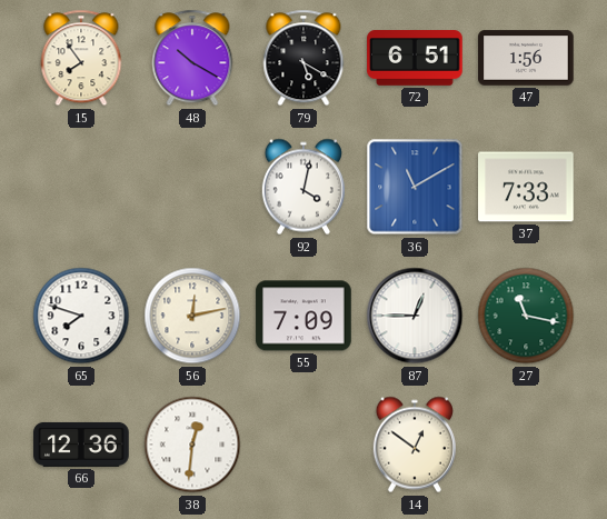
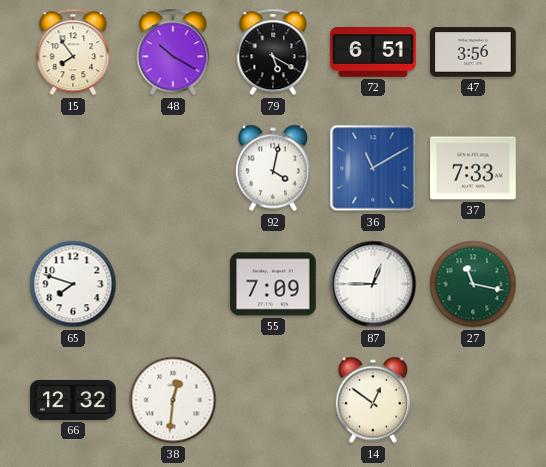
47: 1:56 -> 3:56 (473, 52)
56: 12:13 -> none (192, 316)
66: 12:36 -> 12:32 (73, 400)
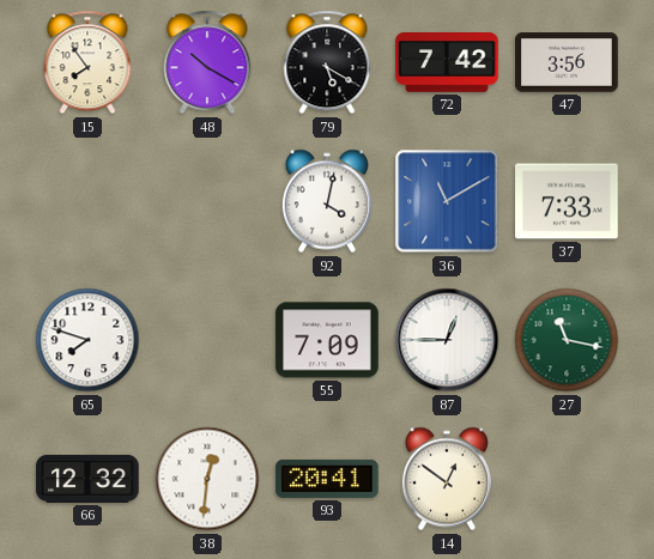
72: 6:51 -> 7:42 (447, 63)
93: none -> 20:41 (327, 479)
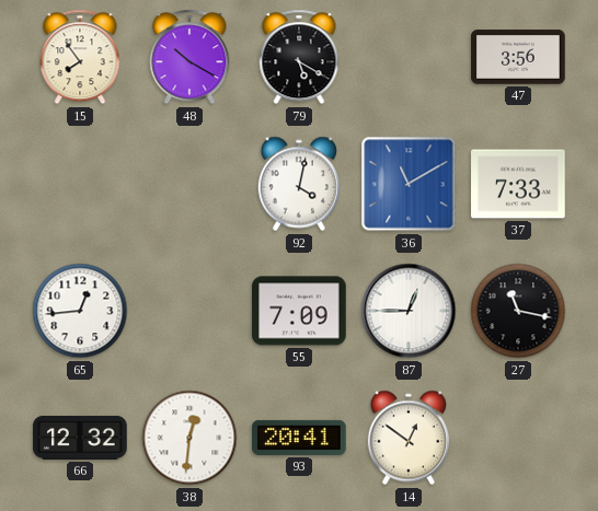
72: 7:42 -> none (447, 63)
65: 7:48 -> 12:44 (80, 311)
27 dial: green -> black (518, 311)
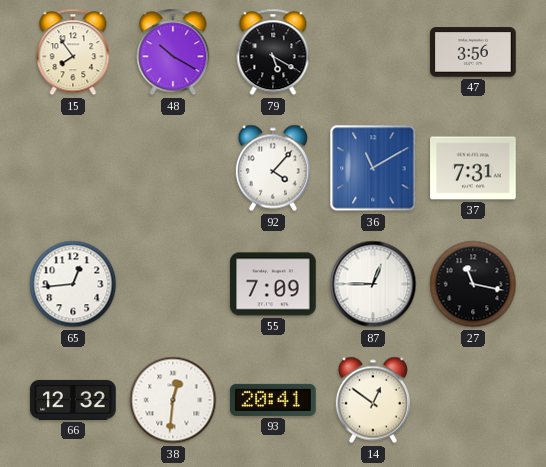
92: 4:02 -> 4:07 (273, 168)
37: 7:33 -> 7:31 (473, 168)
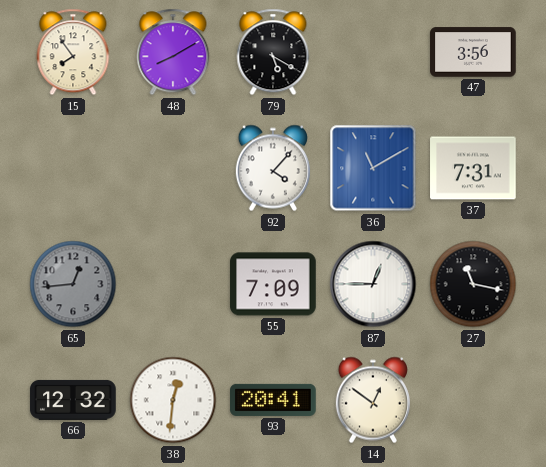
48: 10:20 -> 8:10 (173, 52)
65 dial: white -> grey (73, 284)
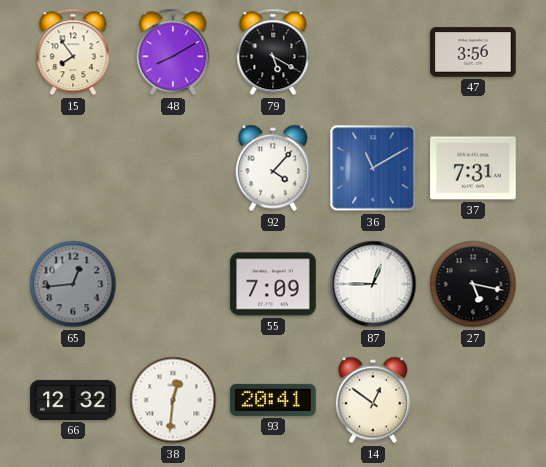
27: 11:17 -> 5:17 (473, 284)
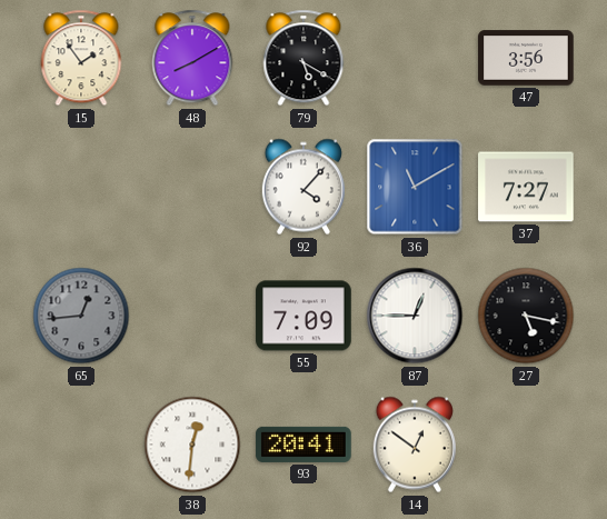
15: 7:54 -> 1:54 (81, 58)
37: 7:31 -> 7:27 (526, 187)
66: 12:32 -> none (73, 400)
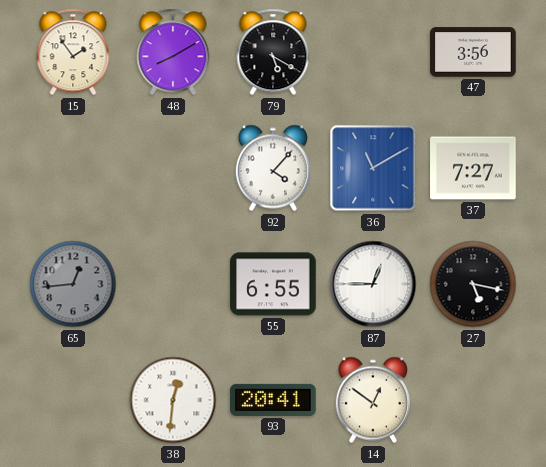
55: 7:09 -> 6:55 (273, 284)
